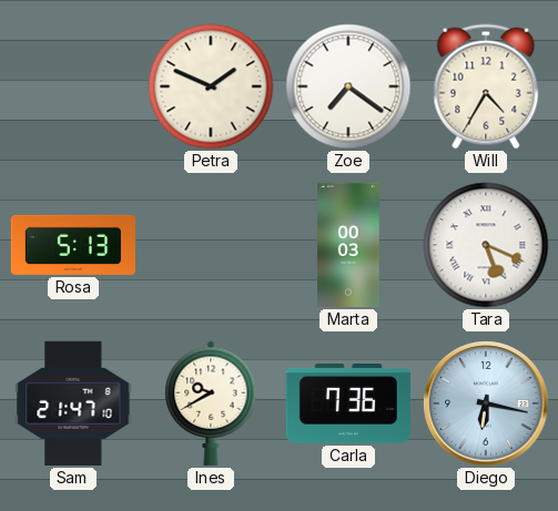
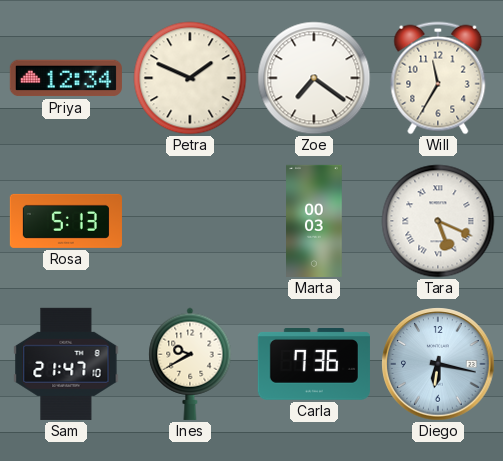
Priya: none -> 12:34 (66, 78)
Will: 4:35 -> 11:35 (438, 78)
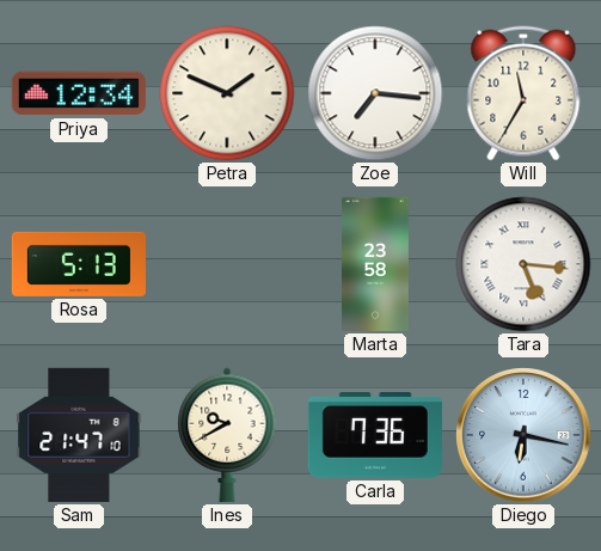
Zoe: 7:21 -> 7:16 (375, 93)
Marta: 00:03 -> 23:58 (375, 264)
Tara: 5:19 -> 5:16 (523, 264)
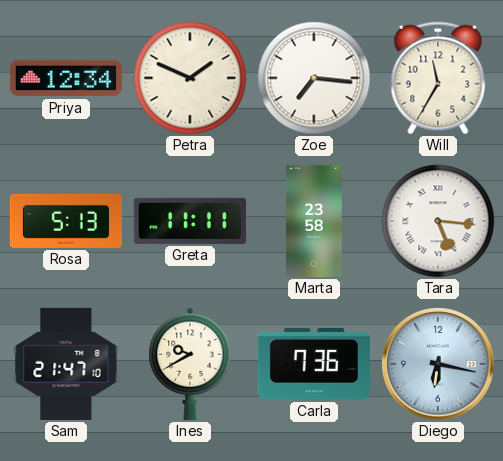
Greta: none -> 11:11 (190, 221)
